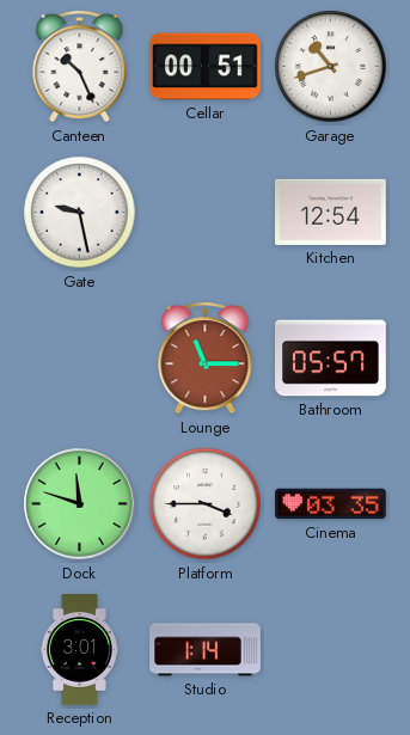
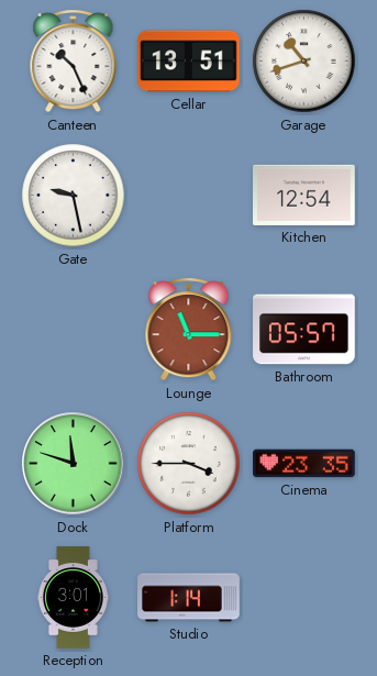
Cellar: 00:51 -> 13:51 (189, 62)
Cinema: 03:35 -> 23:35 (304, 464)
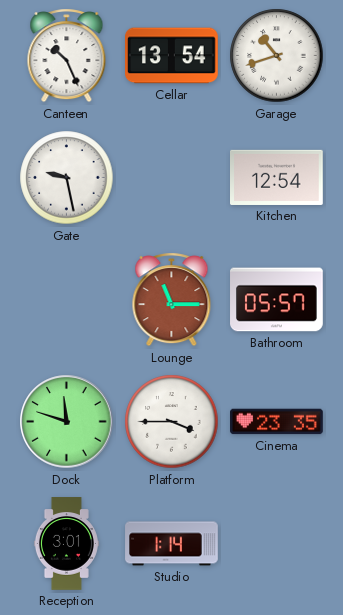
Cellar: 13:51 -> 13:54 (172, 56)
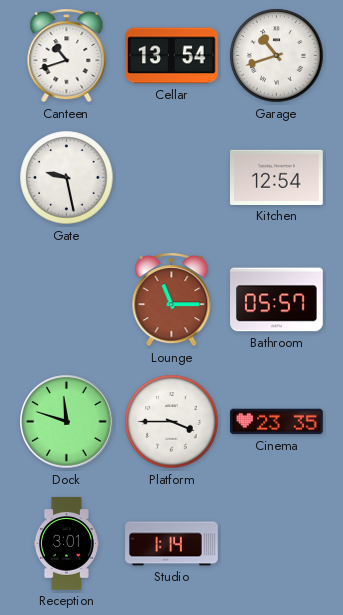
Canteen: 10:26 -> 10:42 (67, 56)
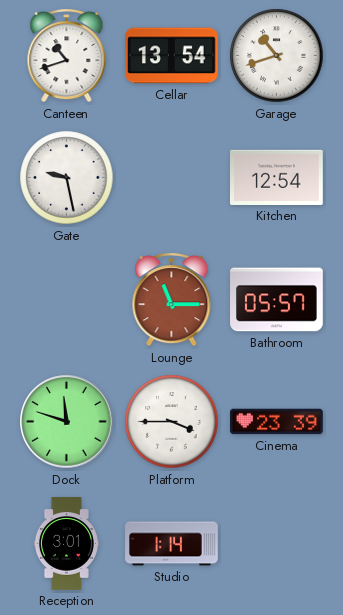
Cinema: 23:35 -> 23:39 (277, 422)
